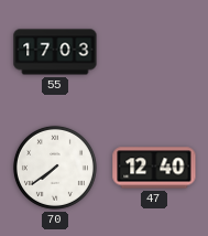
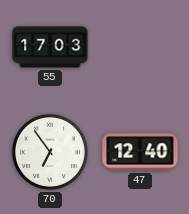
70: 7:39 -> 6:54 (50, 152)
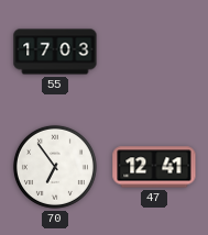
47: 12:40 -> 12:41 (154, 167)
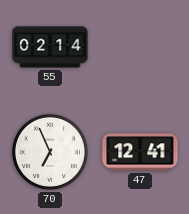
55: 17:03 -> 02:14 (50, 47)
70: 6:54 -> 6:56 (50, 152)
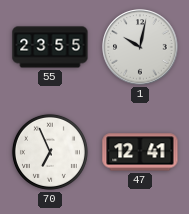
55: 02:14 -> 23:55 (50, 47)
1: none -> 10:02 (140, 47)
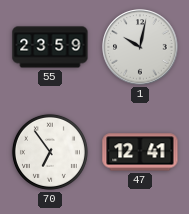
55: 23:55 -> 23:59 (50, 47)
70: 6:56 -> 6:54 (50, 152)
